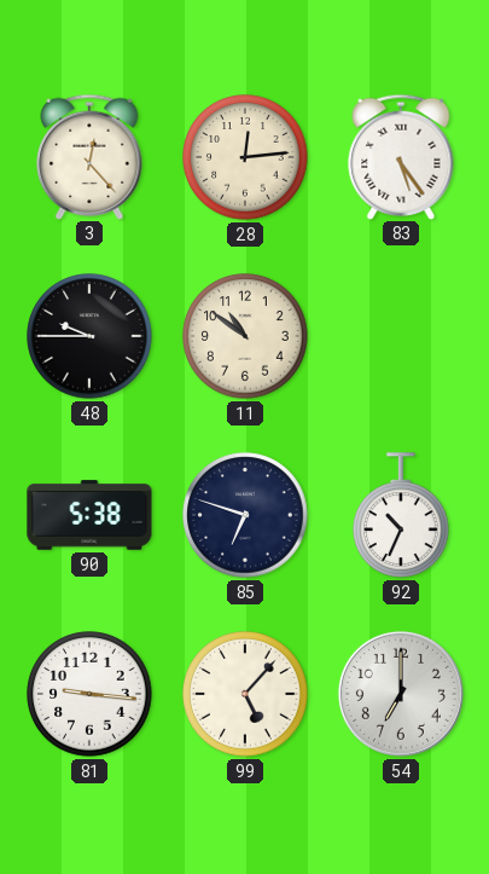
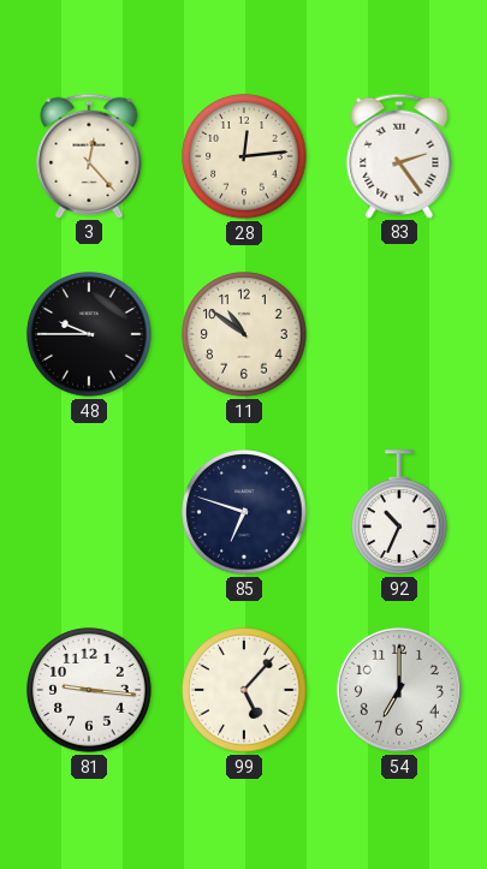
83: 5:24 -> 2:24 (399, 155)
90: 5:38 -> none (89, 515)
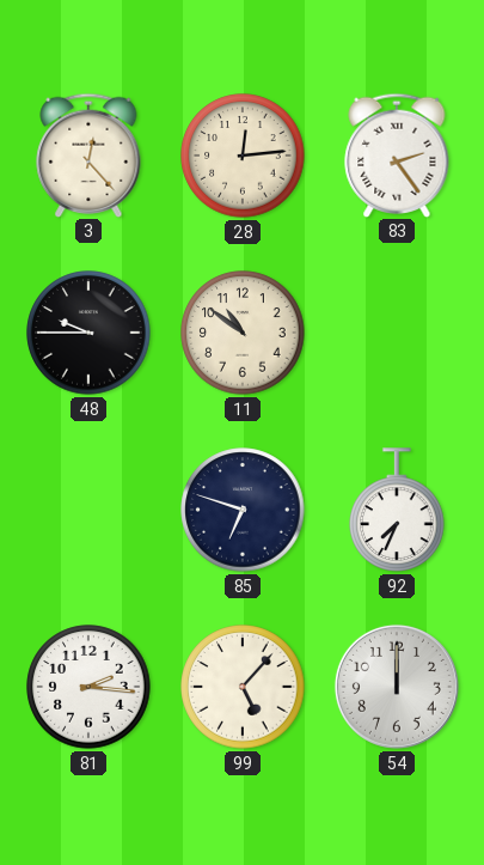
92: 10:34 -> 7:34 (397, 510)
81: 9:16 -> 2:16 (88, 687)
54: 7:00 -> 12:00 (397, 687)
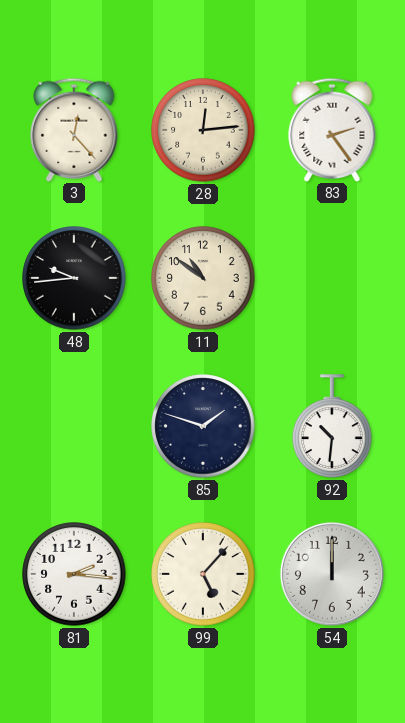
48: 9:45 -> 9:44 (74, 278)
85: 6:48 -> 1:48 (203, 426)
92: 7:34 -> 10:31 (332, 426)
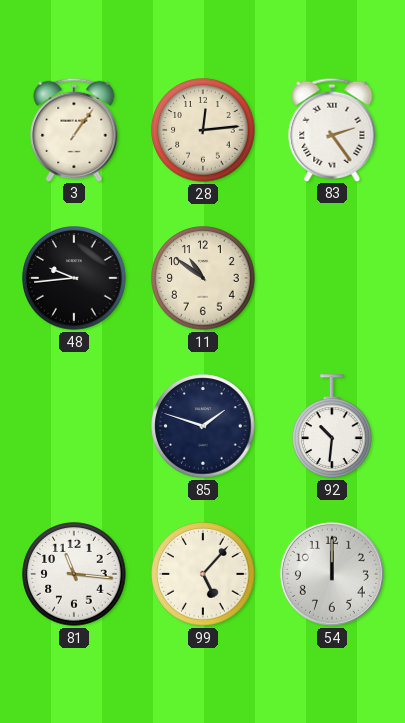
3: 12:23 -> 1:06 (74, 129)
81: 2:16 -> 11:16 (74, 574)
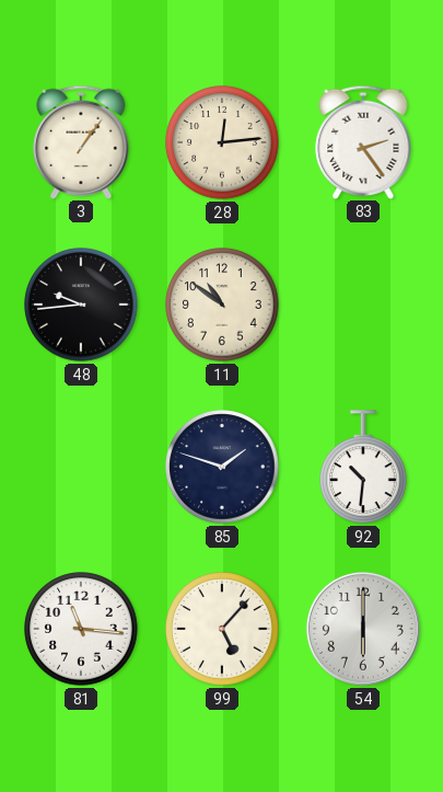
54: 12:00 -> 6:00 (363, 629)
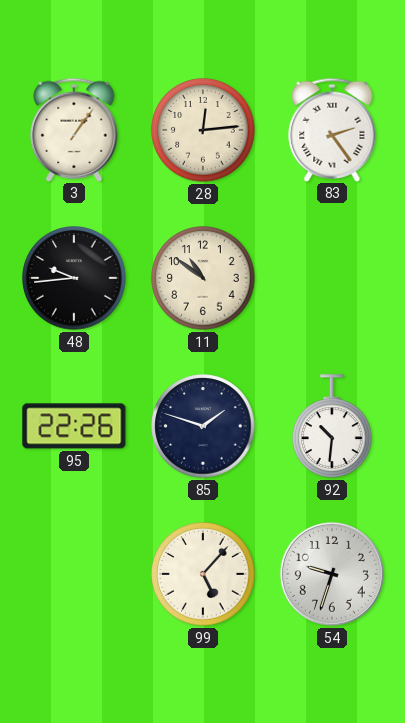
95: none -> 22:26 (74, 426)
81: 11:16 -> none (81, 629)
54: 6:00 -> 9:33 (332, 574)
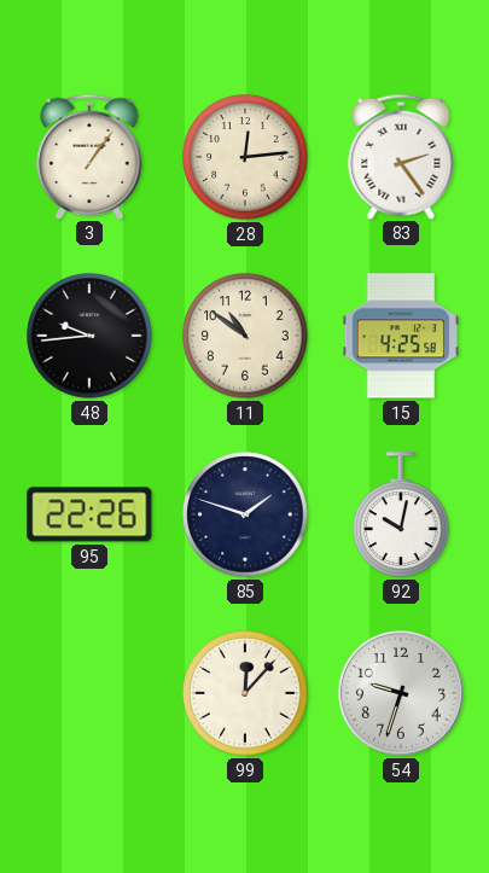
15: none -> 4:25 (400, 336)
92: 10:31 -> 10:02 (401, 514)
99: 5:07 -> 12:07 (245, 693)
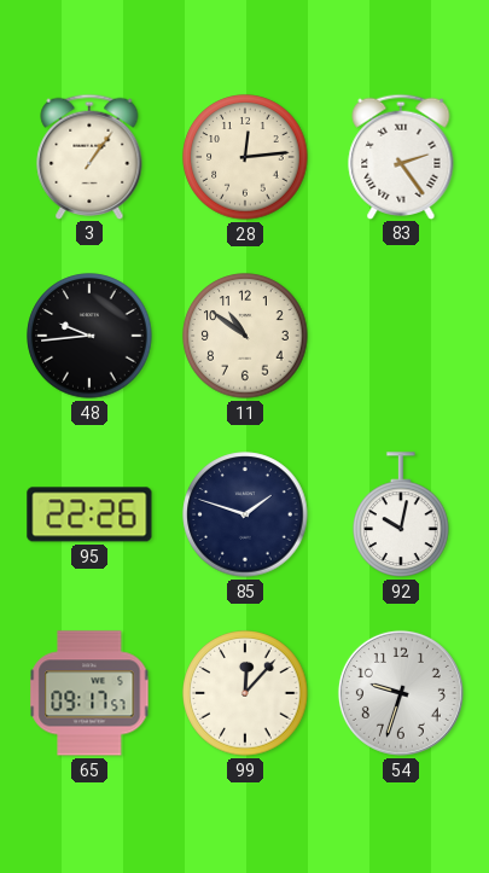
15: 4:25 -> none (400, 336)
65: none -> 09:17 (89, 693)
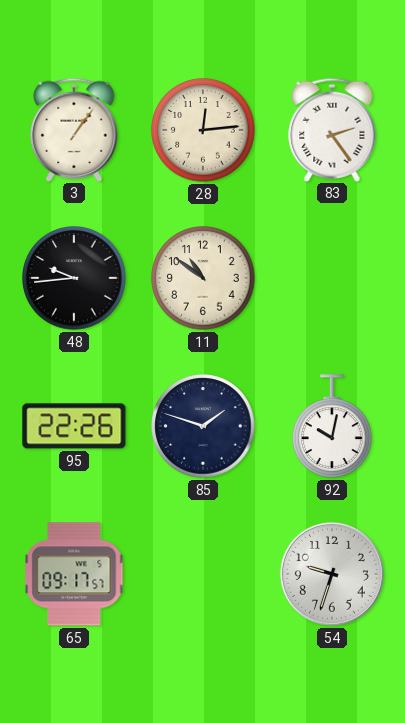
99: 12:07 -> none (245, 693)
